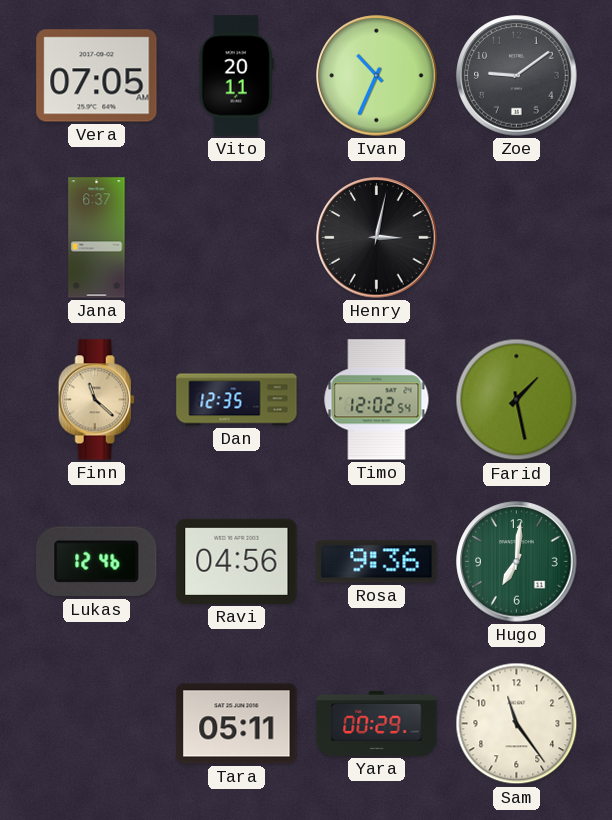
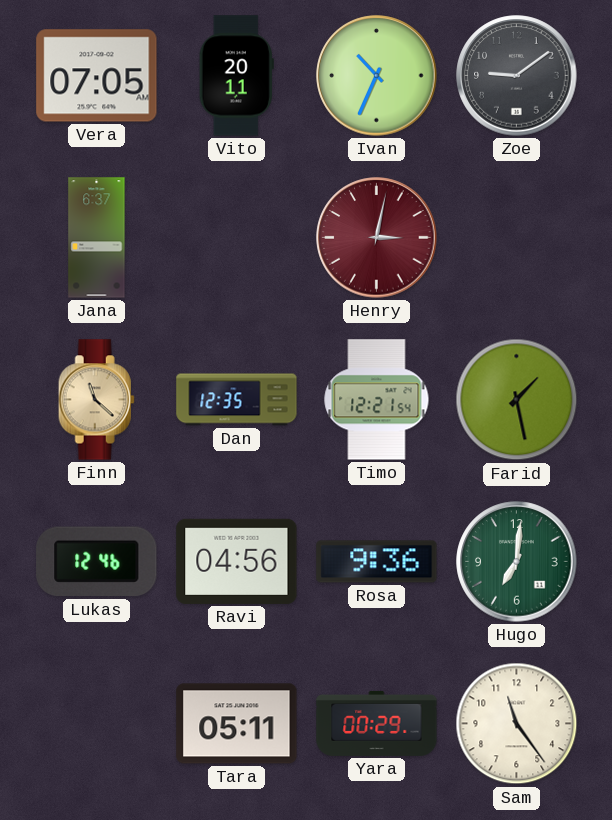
Henry dial: black -> burgundy (377, 238)
Timo: 12:02 -> 12:21 (377, 400)
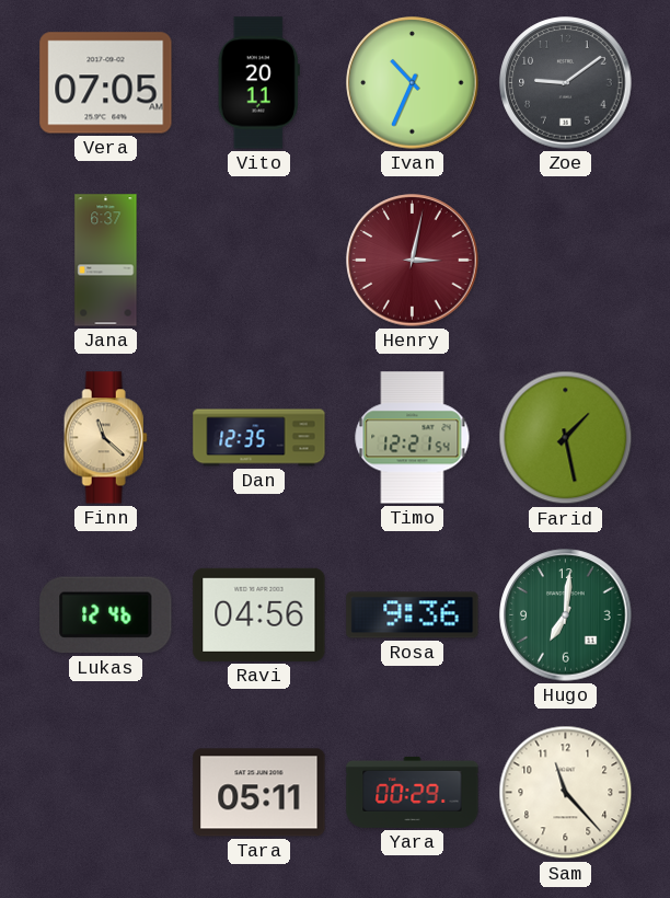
Sam: 11:24 -> 11:23 (566, 793)
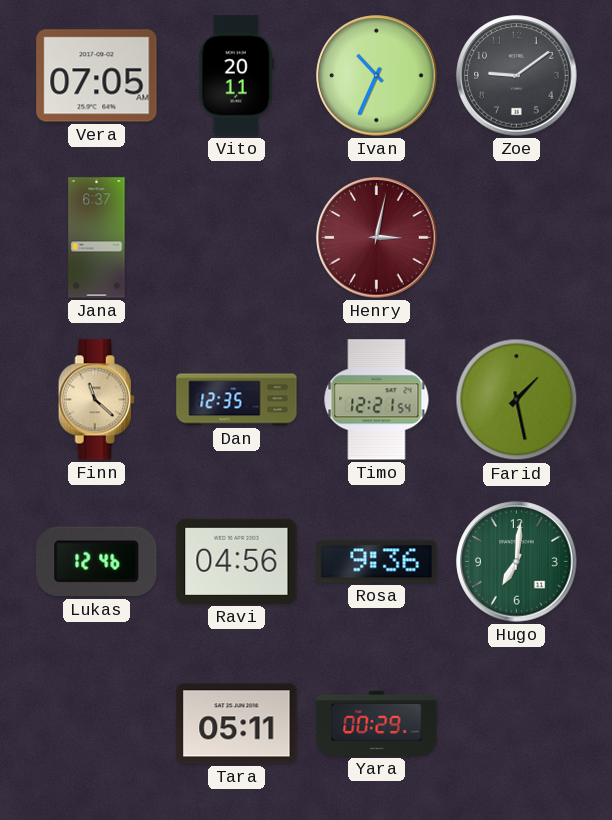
Sam: 11:23 -> none (566, 793)
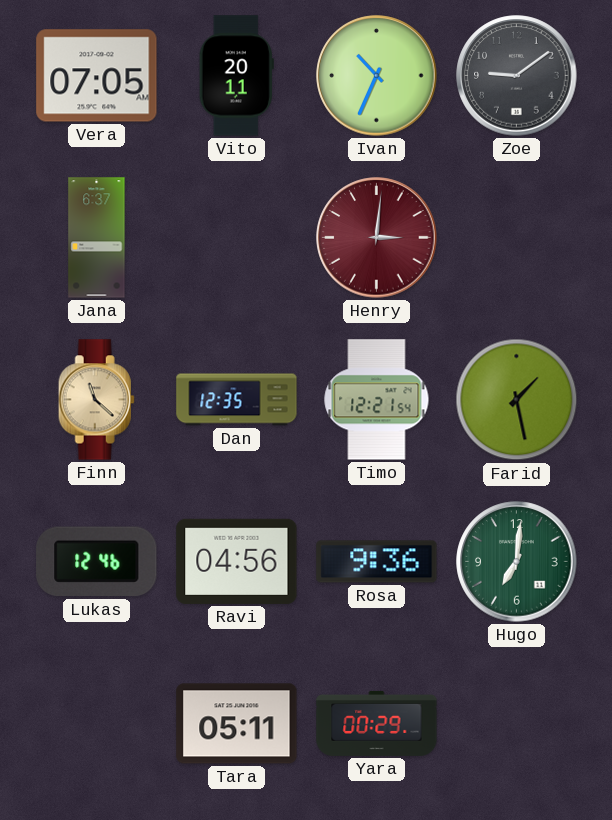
Henry: 3:02 -> 3:01 (377, 238)
